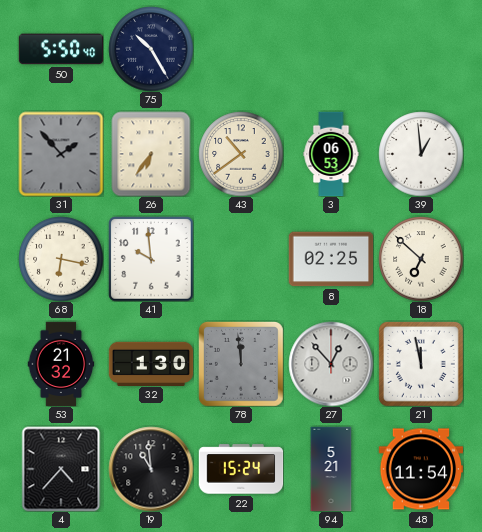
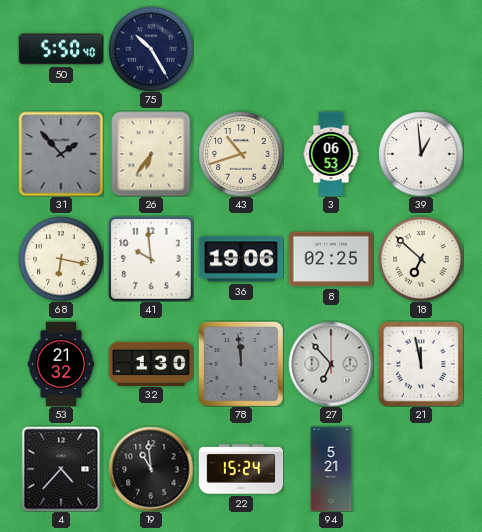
43: 10:39 -> 10:42 (241, 154)
36: none -> 19:06 (241, 259)
27: 12:53 -> 6:53 (331, 364)
48: 11:54 -> none (421, 469)
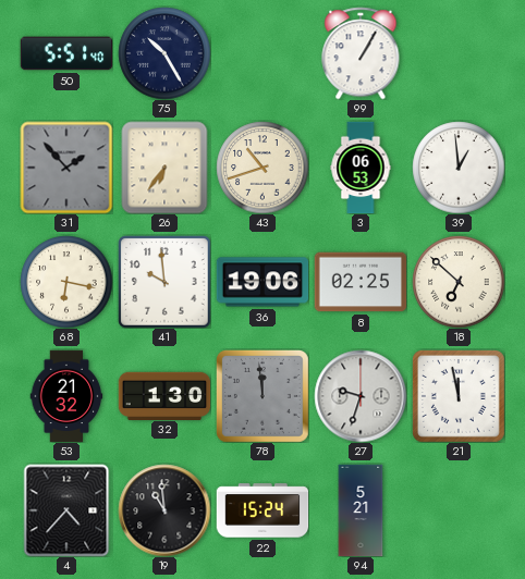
50: 5:50 -> 5:51 (66, 53)
99: none -> 1:05 (361, 53)
27: 6:53 -> 9:33 (361, 396)
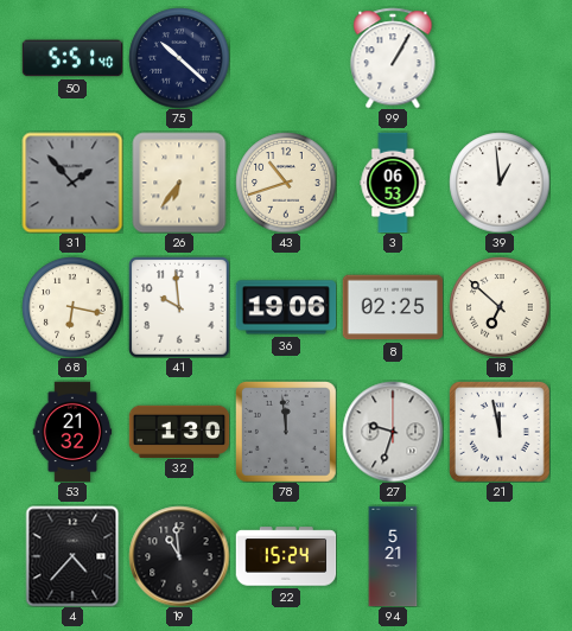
75: 10:25 -> 10:22 (179, 58)
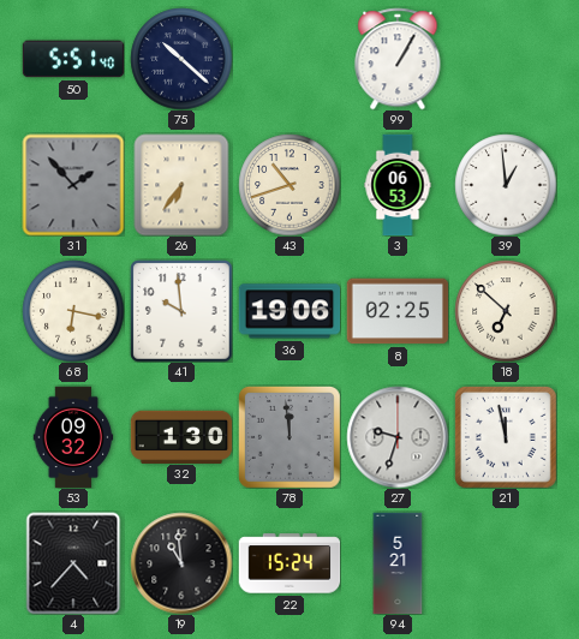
53: 21:32 -> 09:32 (73, 437)
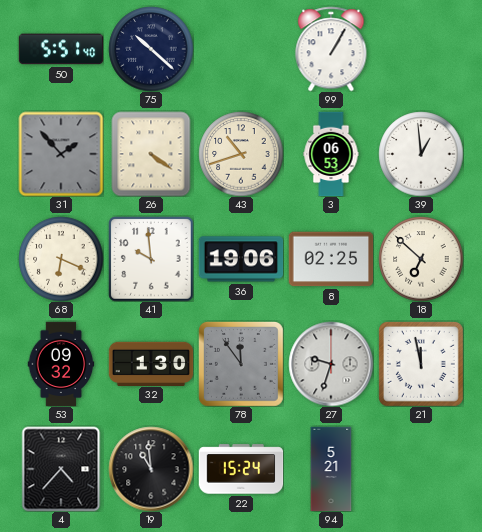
26: 6:36 -> 4:21 (151, 154)
68: 6:17 -> 6:19 (61, 259)
78: 11:59 -> 11:54 (241, 364)
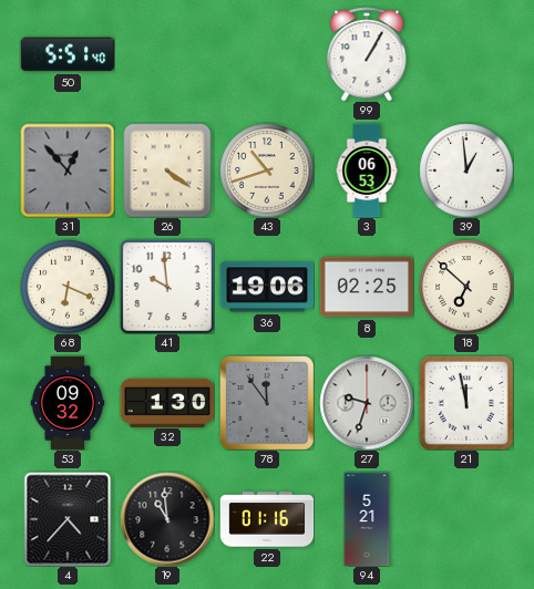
75: 10:22 -> none (151, 49)
31: 1:53 -> 12:53 (68, 170)
22: 15:24 -> 01:16 (267, 519)
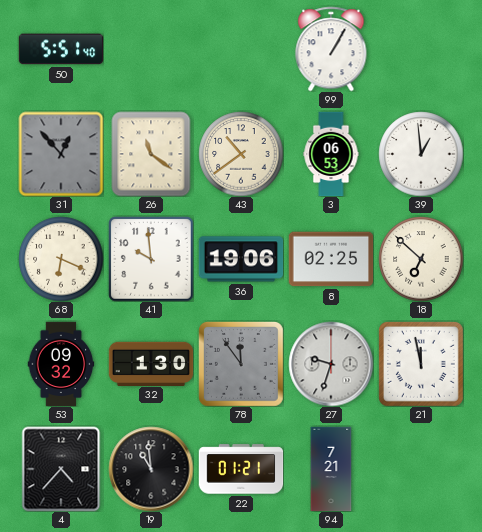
26: 4:21 -> 11:21 (151, 154)
43: 10:42 -> 10:39 (241, 154)
22: 01:16 -> 01:21 (241, 469)
94: 5:21 -> 7:21 (331, 469)
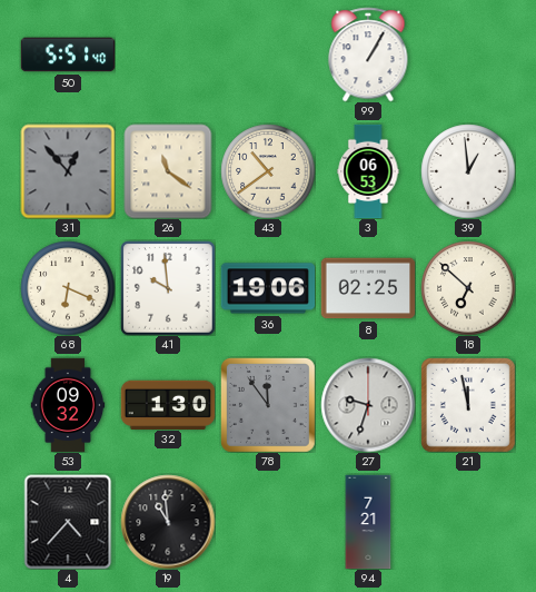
22: 01:21 -> none (241, 469)
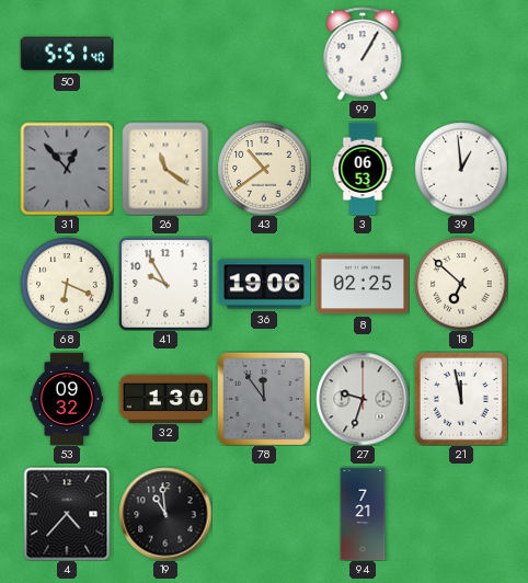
41: 9:59 -> 9:55 (165, 284)
